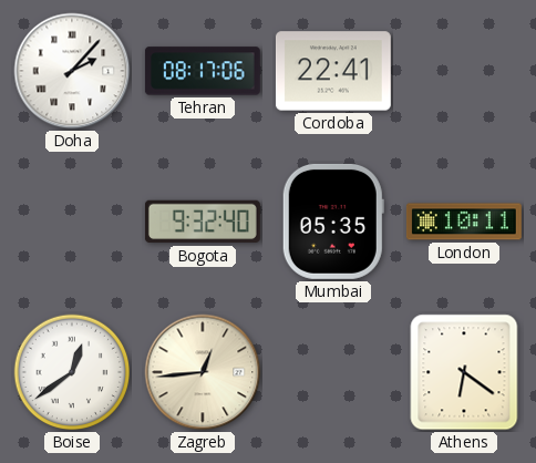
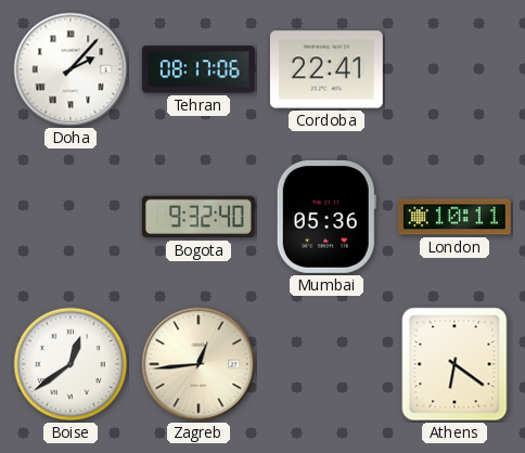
Mumbai: 05:35 -> 05:36 (326, 217)
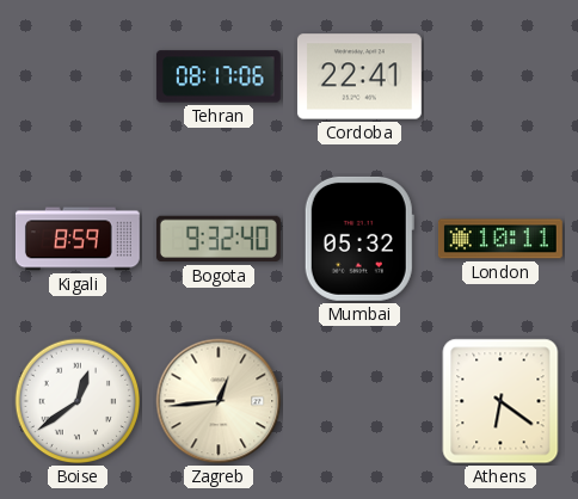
Doha: 2:07 -> none (71, 69)
Kigali: none -> 8:59 (78, 239)
Mumbai: 05:36 -> 05:32 (359, 239)
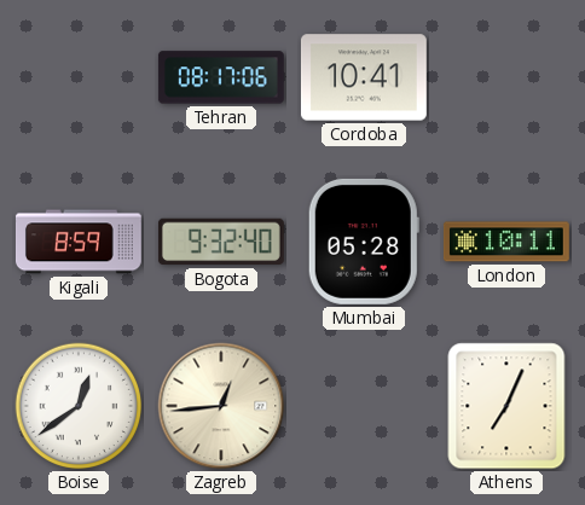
Cordoba: 22:41 -> 10:41 (364, 77)
Mumbai: 05:32 -> 05:28 (364, 242)
Athens: 6:21 -> 7:04 (506, 406)
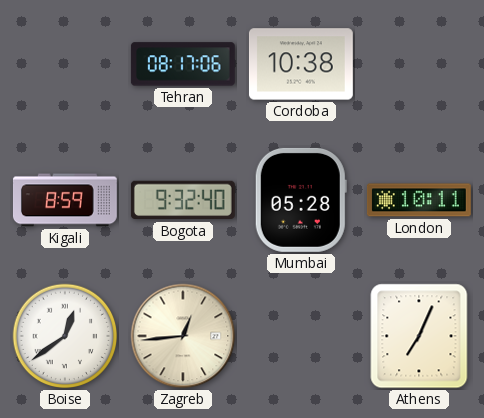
Cordoba: 10:41 -> 10:38 (301, 64)
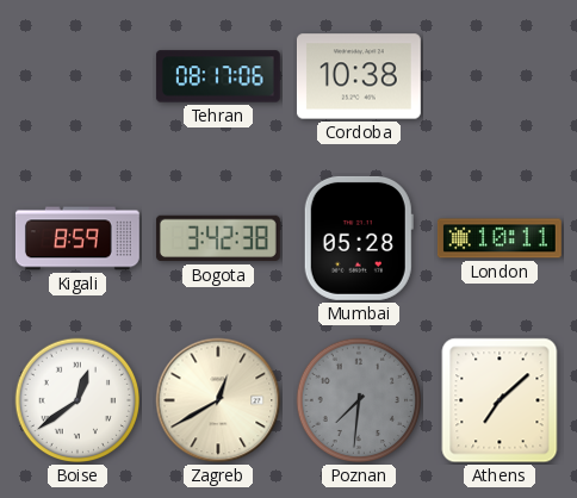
Bogota: 9:32 -> 3:42 (218, 238)
Zagreb: 12:44 -> 12:40 (218, 400)
Poznan: none -> 7:31 (359, 400)
Athens: 7:04 -> 7:08 (500, 400)
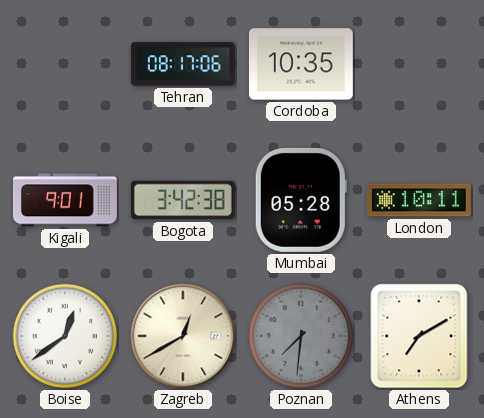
Cordoba: 10:38 -> 10:35 (301, 64)
Kigali: 8:59 -> 9:01 (65, 200)
Athens: 7:08 -> 7:10 (419, 336)
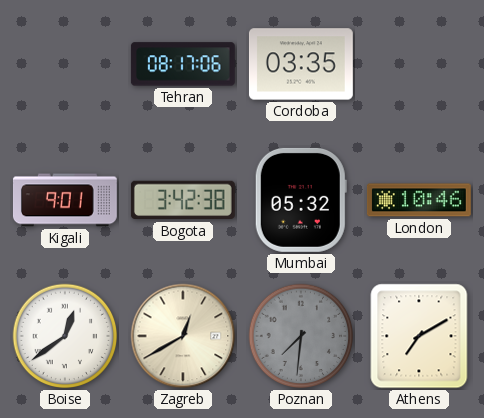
Cordoba: 10:35 -> 03:35 (301, 64)
Mumbai: 05:28 -> 05:32 (301, 200)
London: 10:11 -> 10:46 (419, 200)
